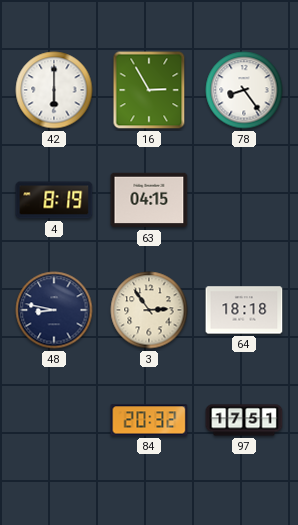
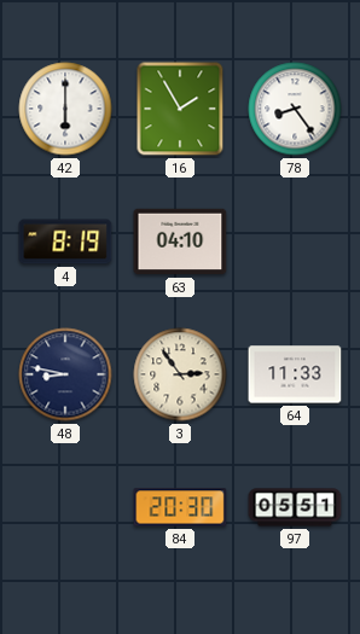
16: 2:55 -> 1:55 (180, 109)
63: 04:15 -> 04:10 (180, 242)
64: 18:18 -> 11:33 (295, 374)
84: 20:32 -> 20:30 (180, 507)
97: 17:51 -> 05:51 (295, 507)
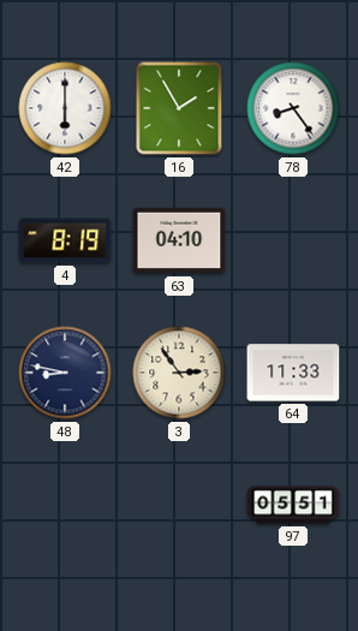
84: 20:30 -> none (180, 507)
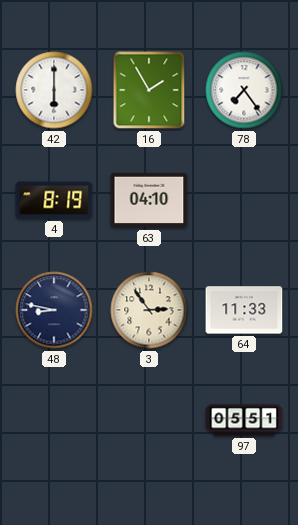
78: 8:24 -> 7:24 (244, 90)
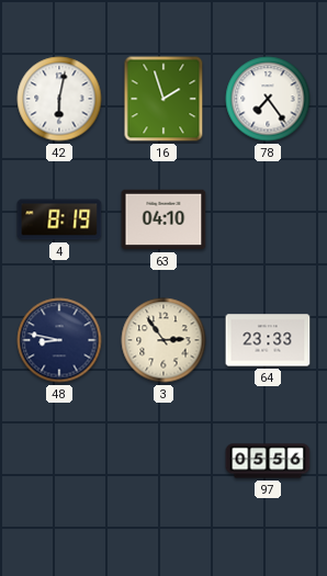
42: 6:00 -> 6:02 (59, 99)
16: 1:55 -> 1:57 (163, 99)
64: 11:33 -> 23:33 (268, 340)
97: 05:51 -> 05:56 (268, 461)
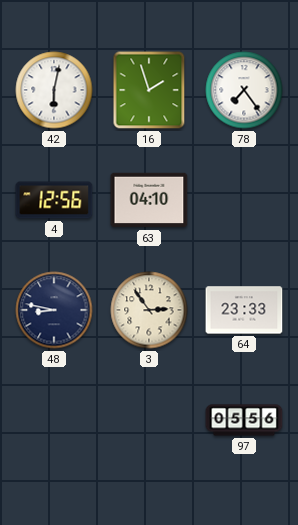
4: 8:19 -> 12:56 (54, 200)
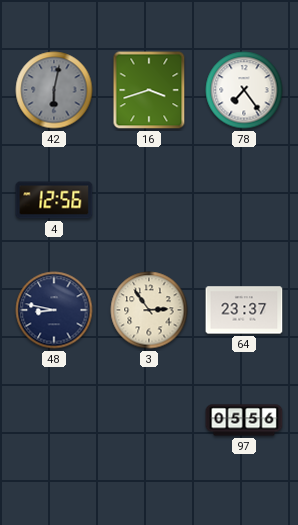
42 dial: white -> grey (54, 90)
16: 1:57 -> 3:42 (149, 90)
63: 04:10 -> none (149, 200)
64: 23:33 -> 23:37 (244, 310)
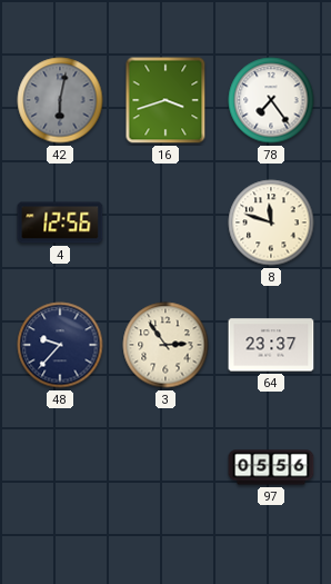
8: none -> 11:48 (271, 222)
48: 8:47 -> 9:37 (60, 345)
